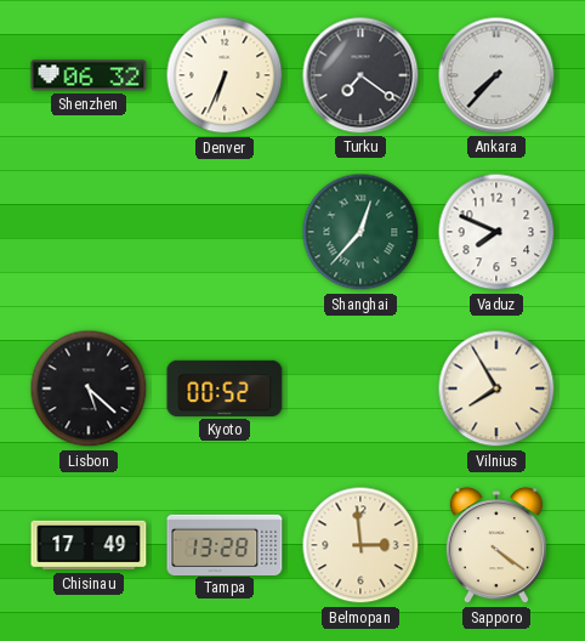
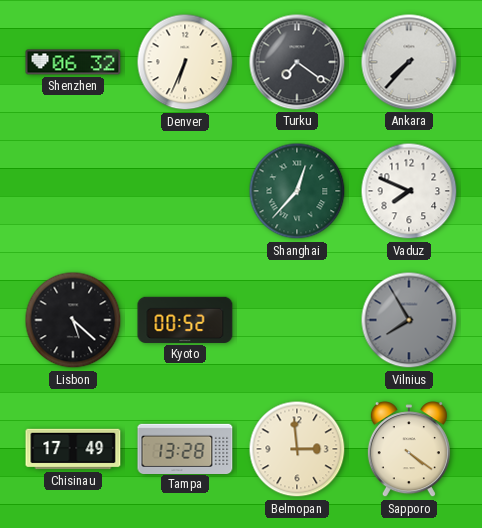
Vilnius dial: cream -> grey (409, 320)
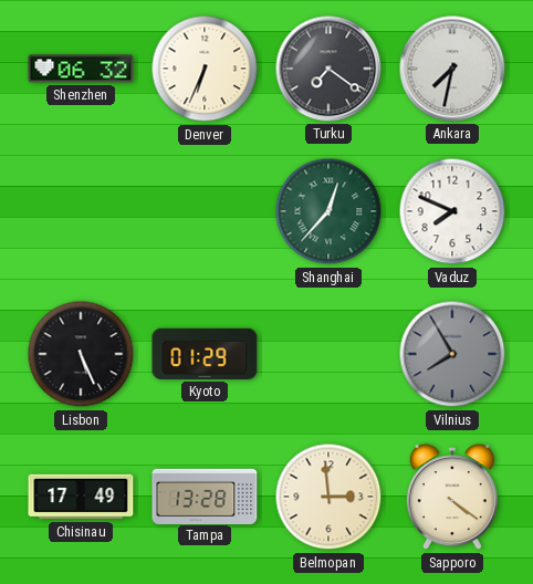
Ankara: 7:37 -> 7:32 (452, 69)
Lisbon: 5:22 -> 5:26 (81, 354)
Kyoto: 00:52 -> 01:29 (205, 354)
